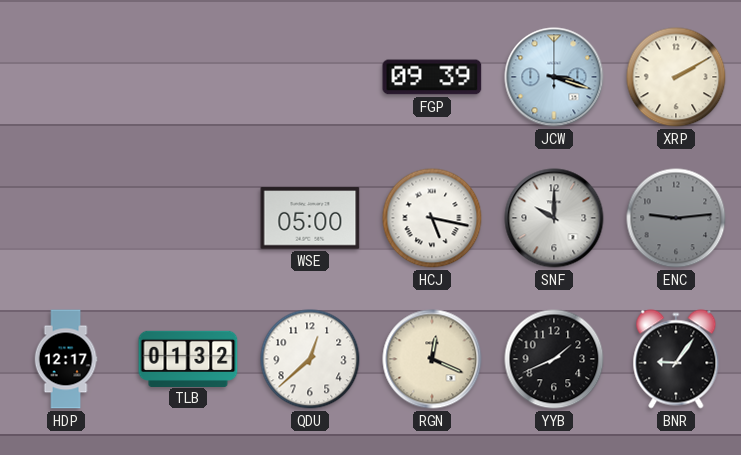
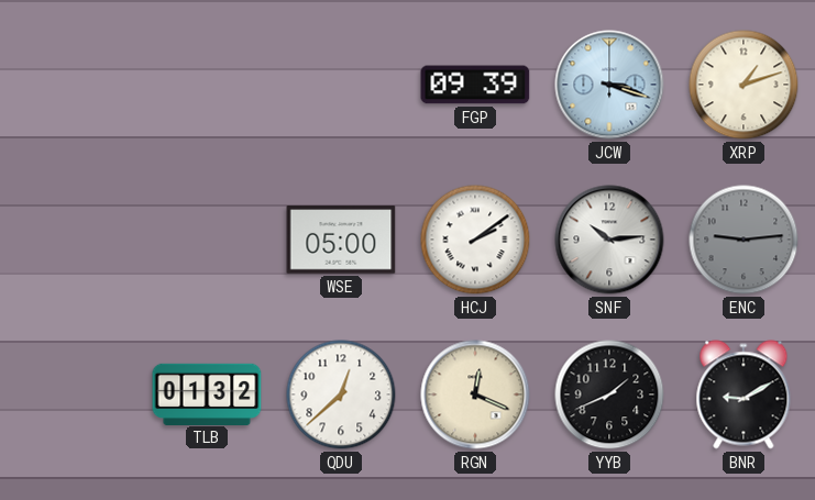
XRP: 2:10 -> 1:12 (744, 85)
HCJ: 5:17 -> 2:09 (475, 240)
SNF: 10:00 -> 10:14 (609, 240)
HDP: 12:17 -> none (66, 359)
BNR: 9:06 -> 9:10 (744, 395)
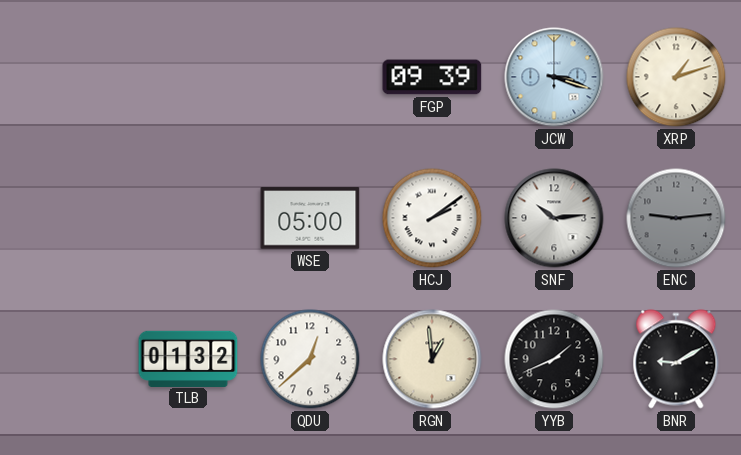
RGN: 12:19 -> 12:59 (432, 359)
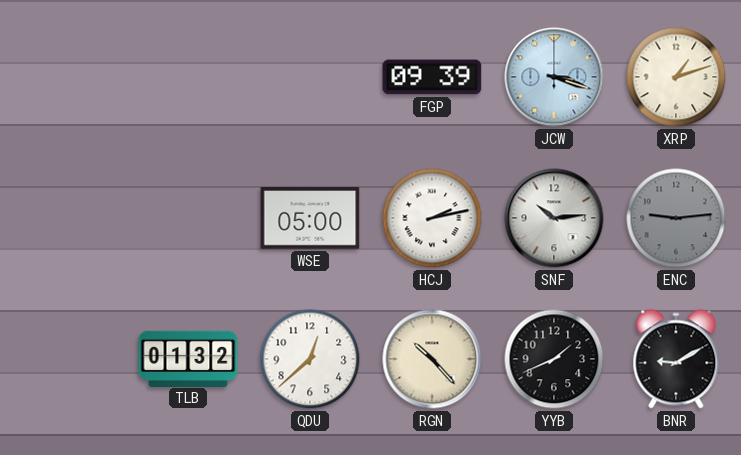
HCJ: 2:09 -> 2:13 (432, 218)
RGN: 12:59 -> 10:23 (432, 359)
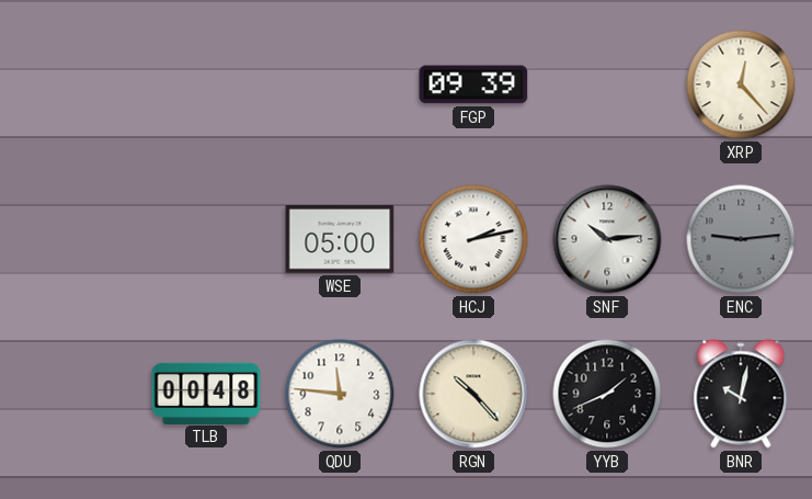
JCW: 3:18 -> none (554, 77)
XRP: 1:12 -> 12:23 (741, 84)
TLB: 01:32 -> 00:48 (206, 393)
QDU: 12:38 -> 11:46 (340, 394)
BNR: 9:10 -> 10:02 (741, 394)
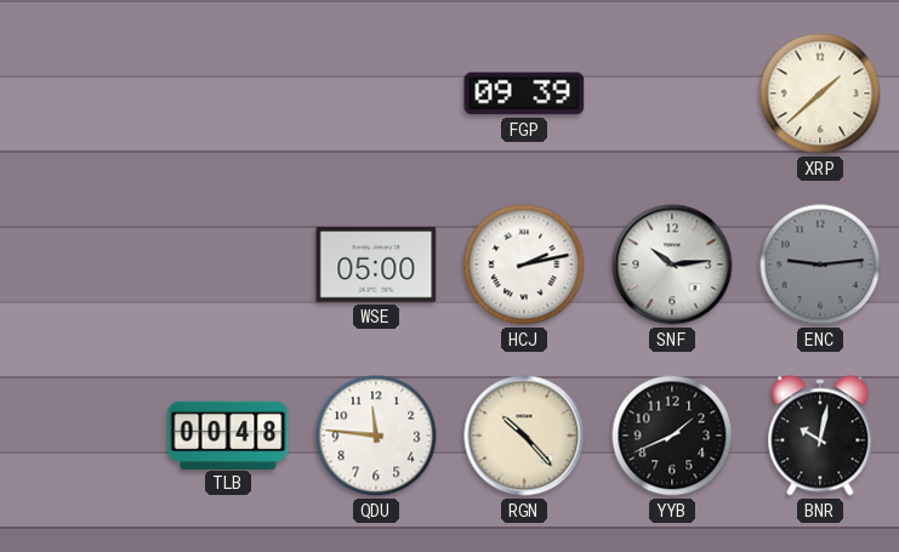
XRP: 12:23 -> 1:38 (820, 93)
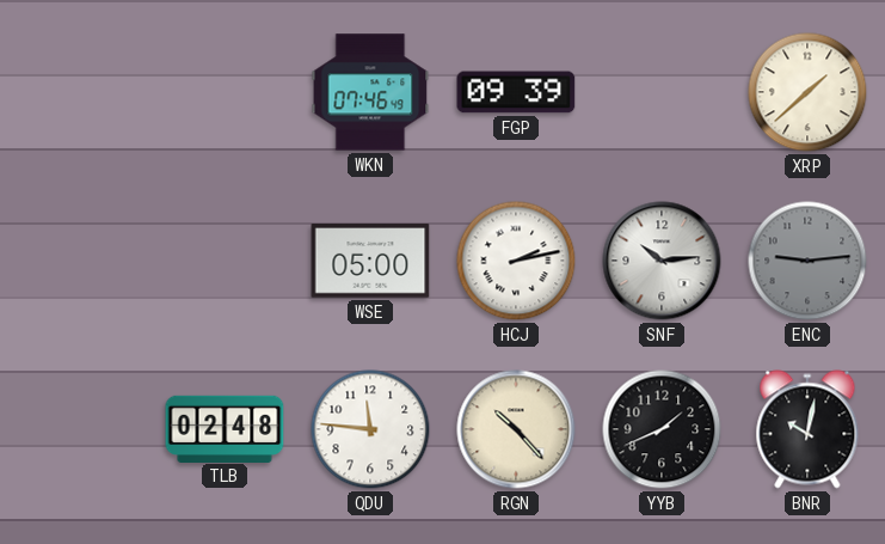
WKN: none -> 07:46 (370, 92)
TLB: 00:48 -> 02:48 (225, 428)
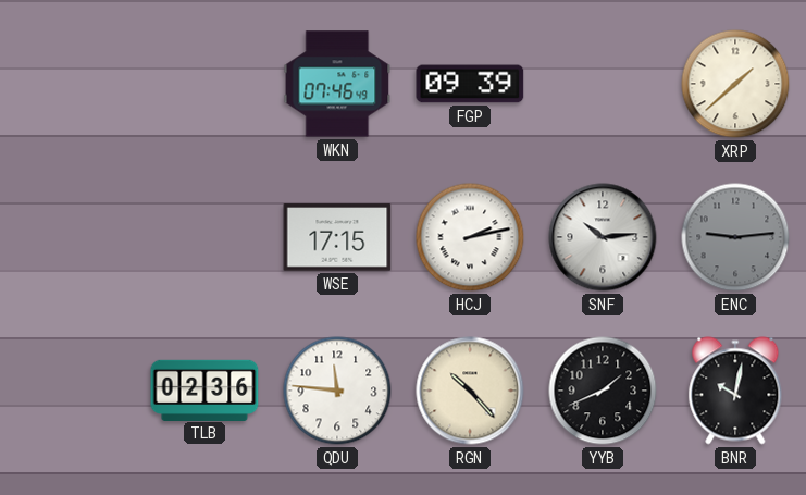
WSE: 05:00 -> 17:15 (337, 237)
TLB: 02:48 -> 02:36 (204, 389)
